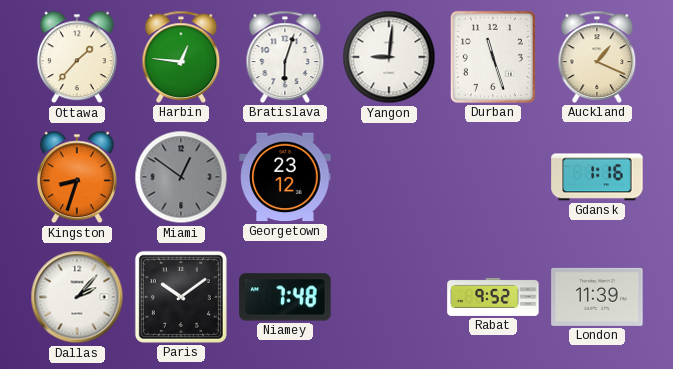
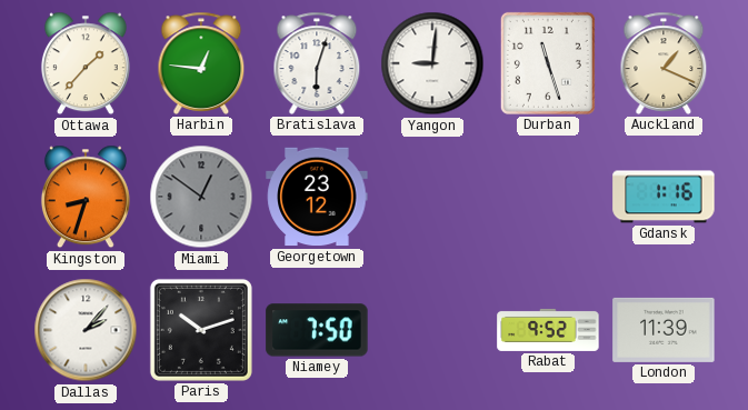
Paris: 10:09 -> 10:12 (201, 330)
Niamey: 7:48 -> 7:50 (317, 330)
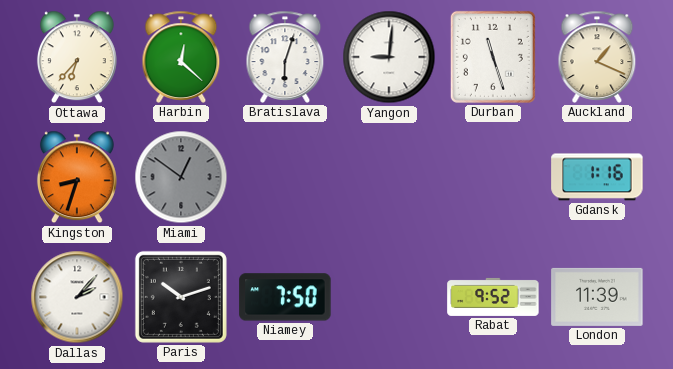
Ottawa: 1:37 -> 6:37 (77, 57)
Harbin: 12:46 -> 12:22 (181, 57)
Georgetown: 23:12 -> none (317, 197)
